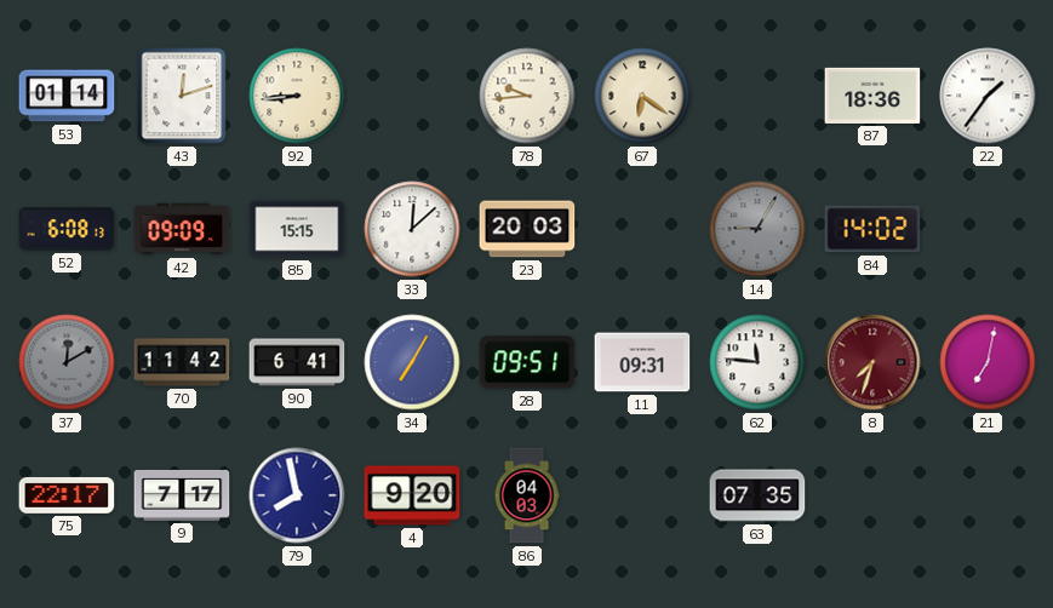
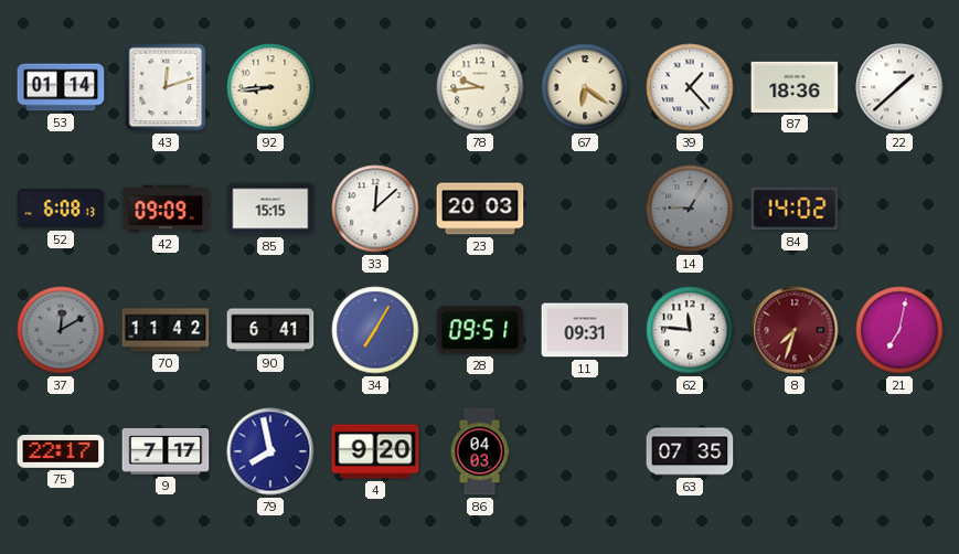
39: none -> 1:23 (690, 87)
22: 1:36 -> 1:38 (899, 87)
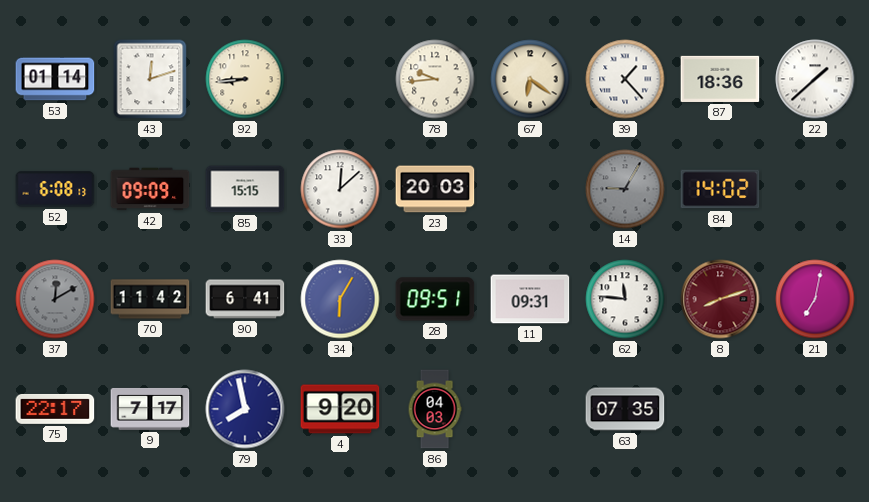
34: 7:05 -> 6:05 (340, 299)
8: 7:33 -> 8:12 (720, 299)
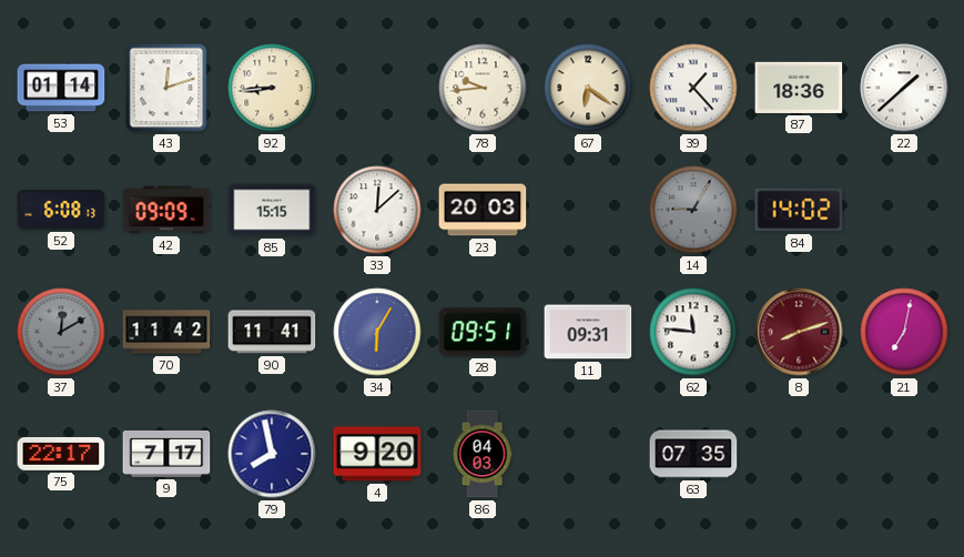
90: 6:41 -> 11:41 (272, 332)
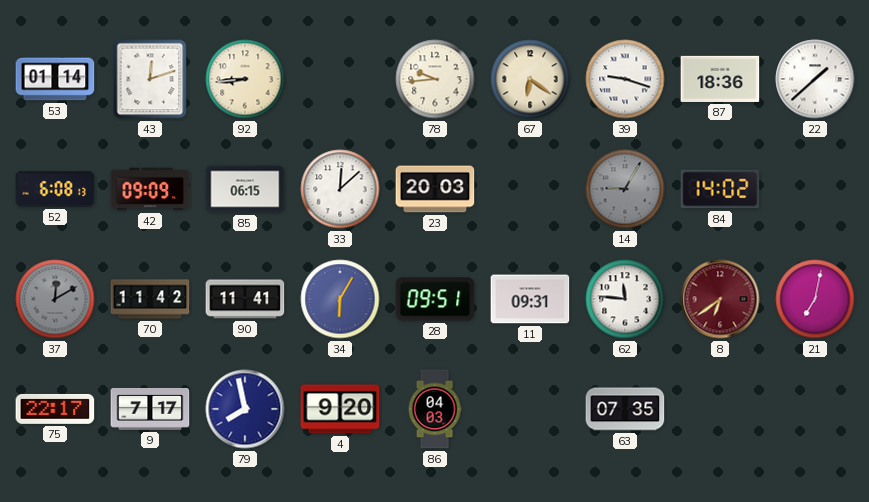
39: 1:23 -> 9:18 (625, 79)
85: 15:15 -> 06:15 (245, 189)
8: 8:12 -> 6:39 (720, 299)
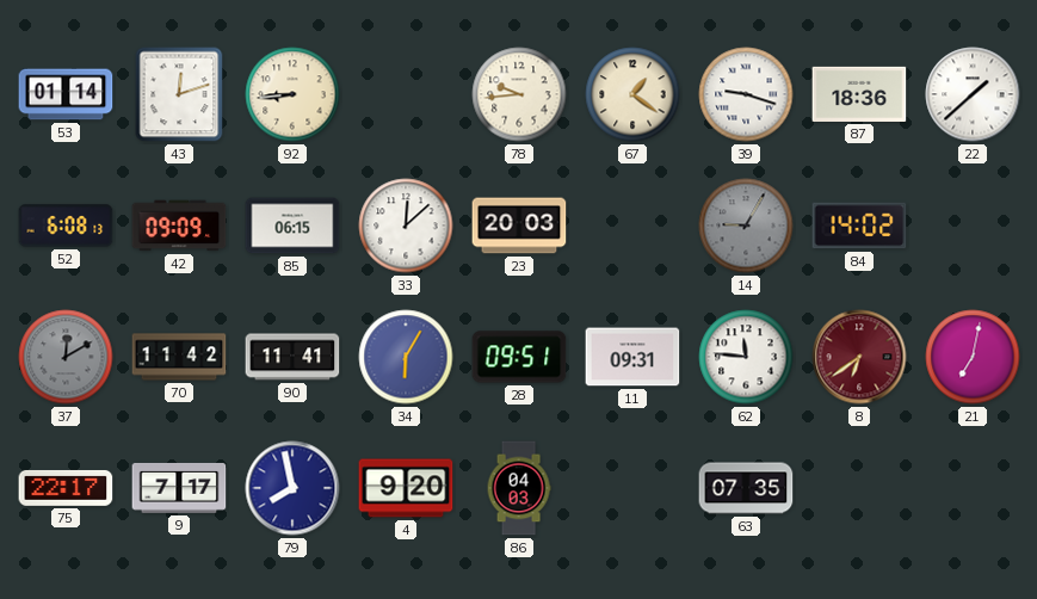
67: 6:21 -> 1:21 (632, 94)
